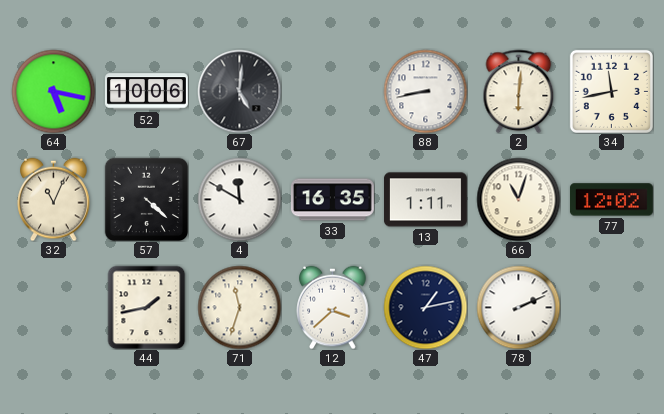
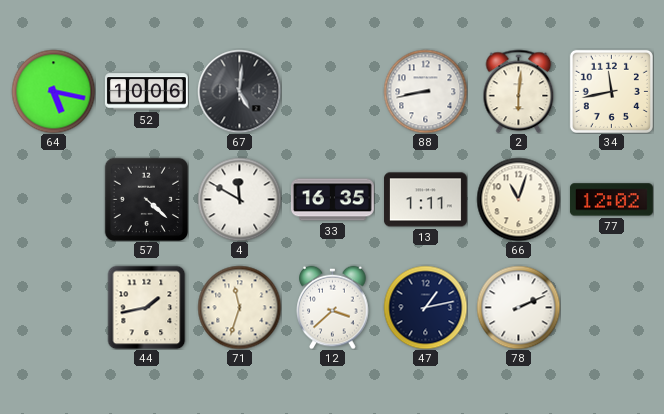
32: 11:04 -> none (54, 199)
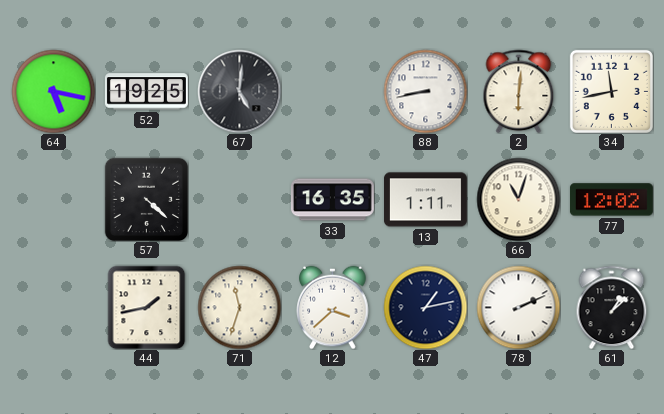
52: 10:06 -> 19:25 (146, 92)
4: 11:50 -> none (239, 199)
61: none -> 1:08 (612, 307)
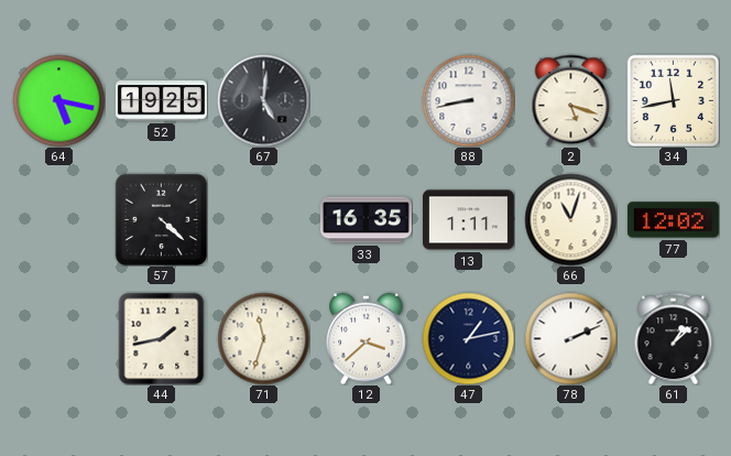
2: 6:01 -> 5:18 (571, 100)
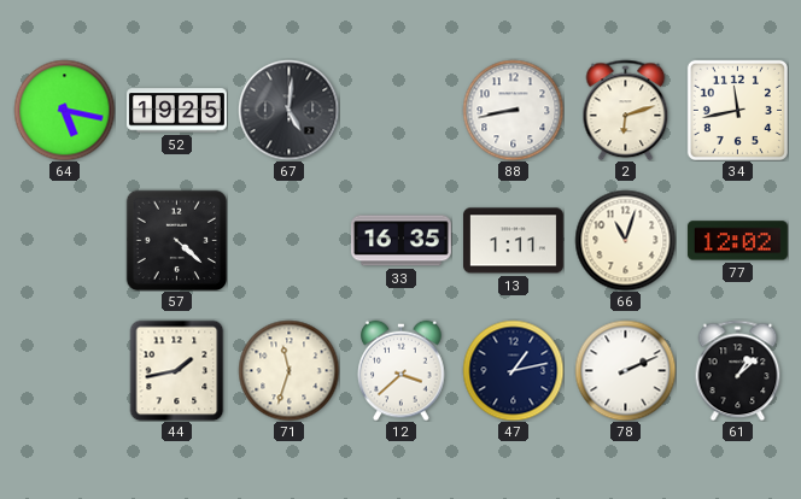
2: 5:18 -> 6:12 (626, 110)
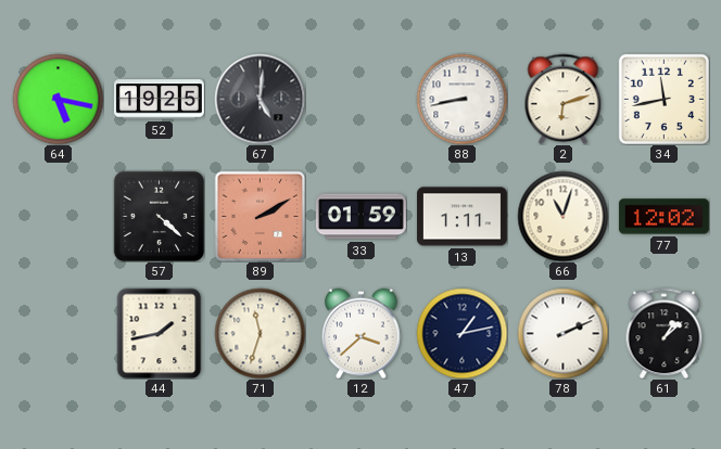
89: none -> 2:10 (260, 216)
33: 16:35 -> 01:59 (360, 217)
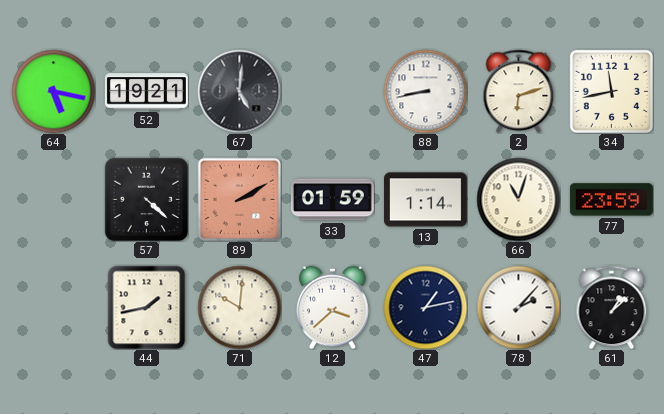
52: 19:25 -> 19:21 (146, 92)
13: 1:11 -> 1:14 (425, 200)
77: 12:02 -> 23:59 (611, 200)
71: 11:33 -> 10:01 (239, 307)
78: 2:11 -> 2:07 (518, 307)
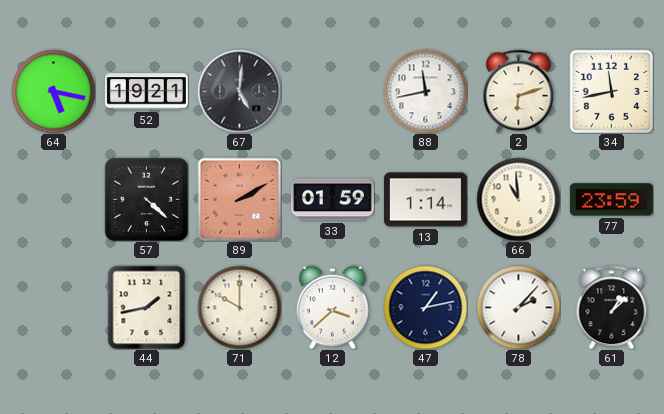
88: 8:43 -> 11:43 (425, 91)
66: 11:03 -> 10:59 (518, 199)
71: 10:01 -> 10:00 (239, 307)
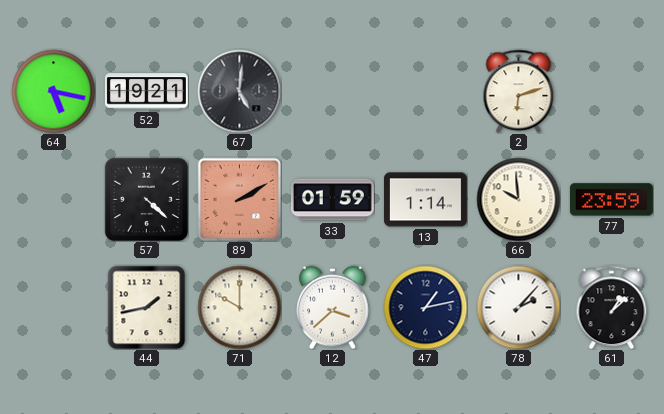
88: 11:43 -> none (425, 91)
34: 11:43 -> none (611, 91)
66: 10:59 -> 9:59 (518, 199)
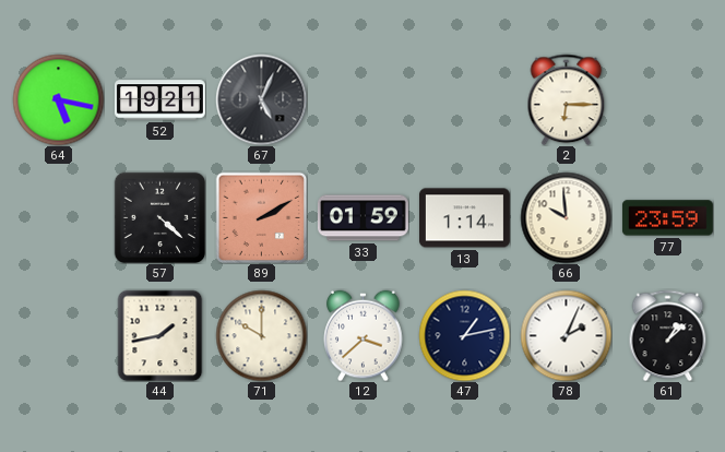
67: 5:01 -> 5:04 (261, 99)
2: 6:12 -> 6:15 (567, 99)
78: 2:07 -> 2:04 (566, 335)
